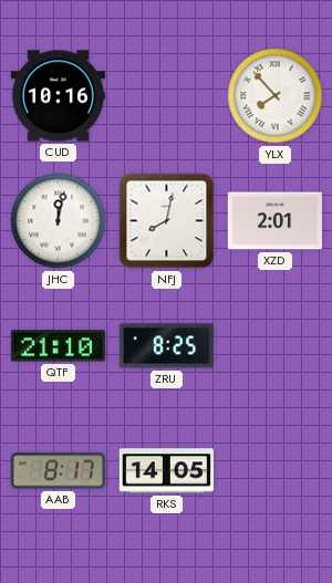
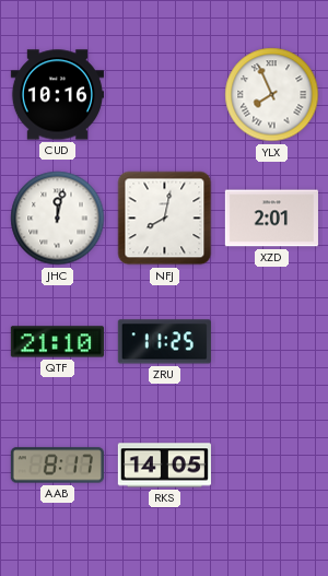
YLX: 7:53 -> 7:56 (272, 95)
ZRU: 8:25 -> 11:25 (164, 342)
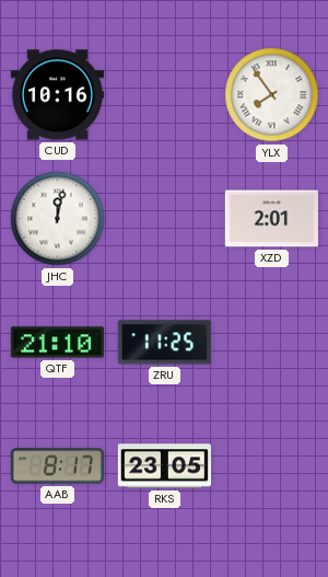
YLX: 7:56 -> 7:54 (272, 95)
NFJ: 8:02 -> none (165, 219)
RKS: 14:05 -> 23:05 (164, 466)
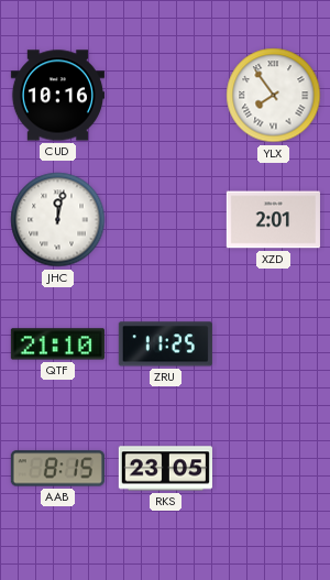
AAB: 8:17 -> 8:15 (57, 469)
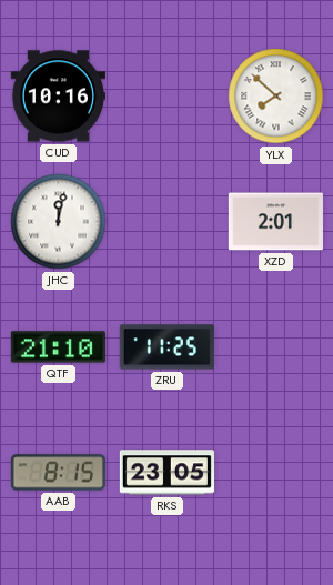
YLX: 7:54 -> 7:52 (276, 97)
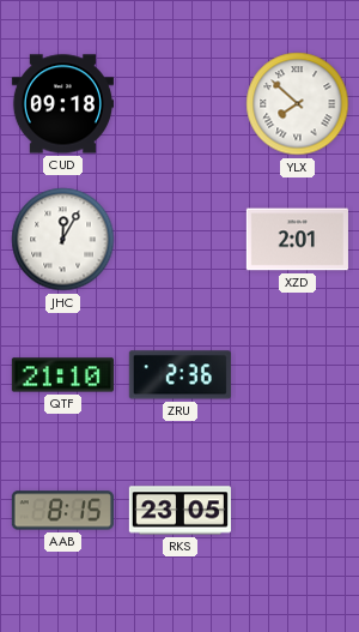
CUD: 10:16 -> 09:18 (62, 104)
JHC: 12:02 -> 12:05 (63, 240)
ZRU: 11:25 -> 2:36 (180, 375)
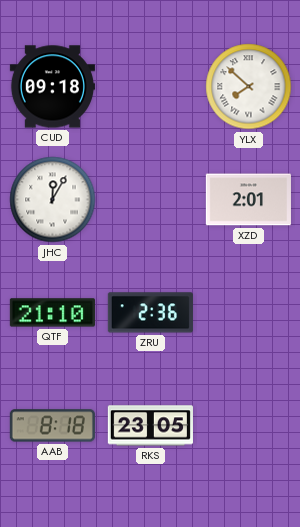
AAB: 8:15 -> 8:18 (52, 426)
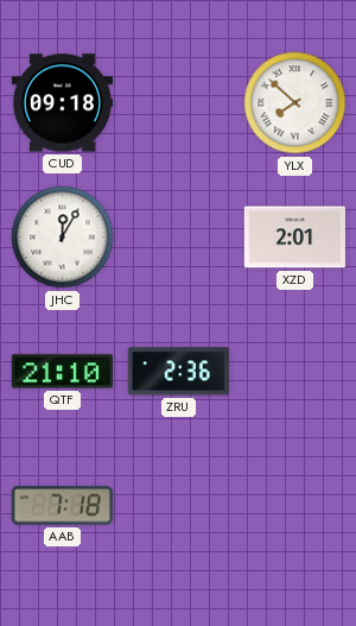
AAB: 8:18 -> 7:18 (62, 506)
RKS: 23:05 -> none (150, 426)
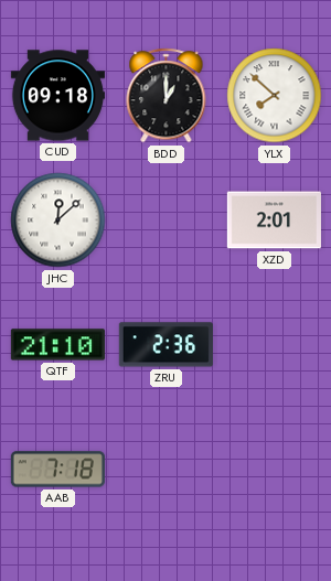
BDD: none -> 1:00 (167, 96)
JHC: 12:05 -> 12:08 (58, 220)
